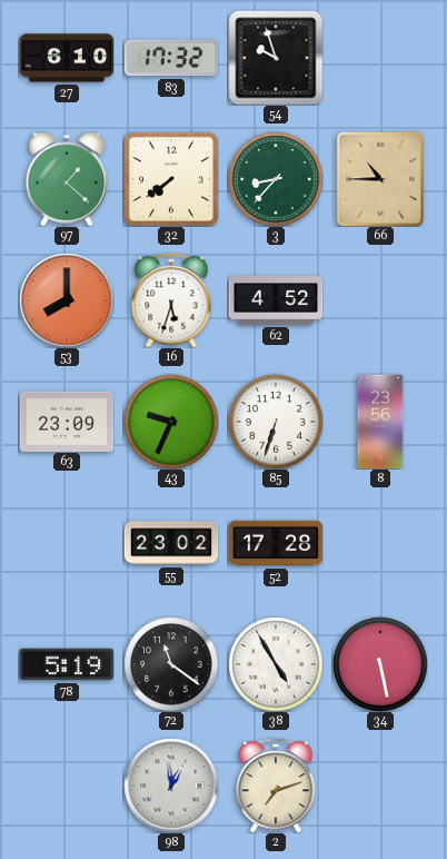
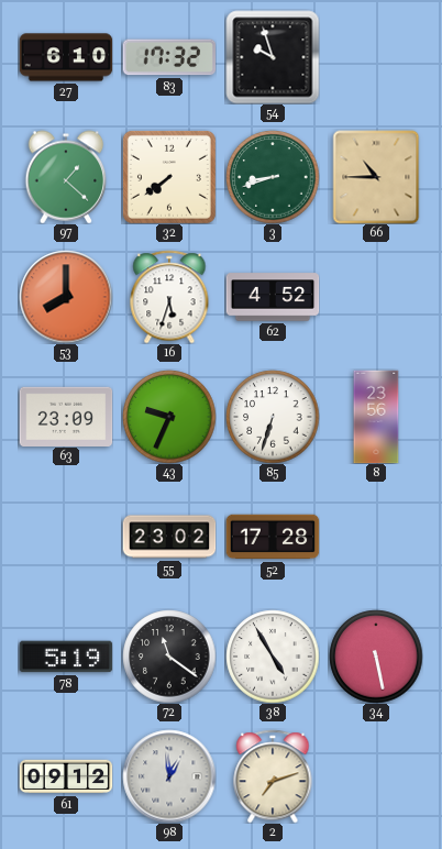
3: 8:37 -> 8:42 (273, 177)
61: none -> 09:12 (66, 776)
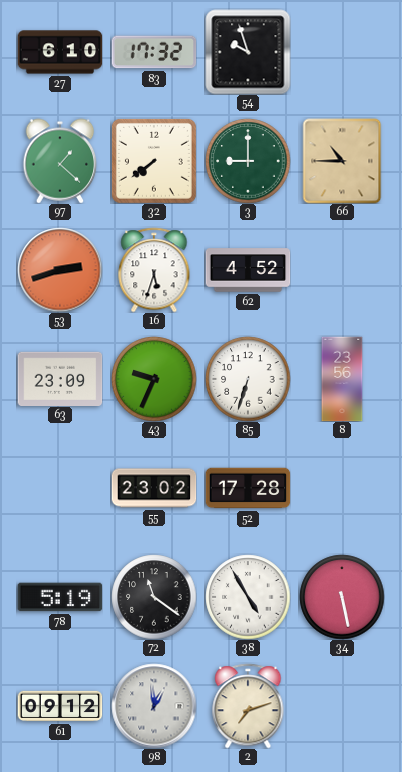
3: 8:42 -> 9:00 (248, 161)
53: 8:00 -> 2:42 (60, 270)
